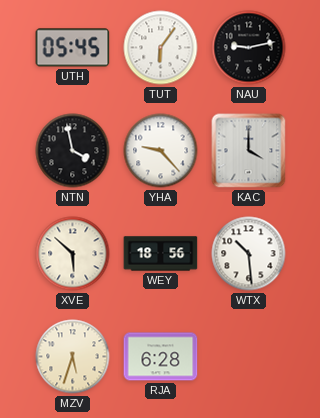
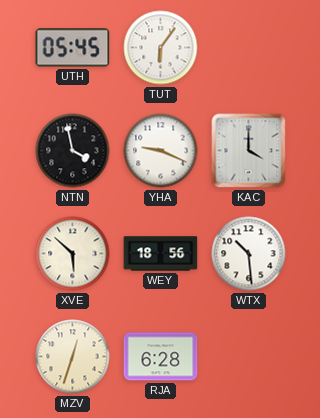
NAU: 9:13 -> none (249, 48)
YHA: 9:23 -> 9:19 (161, 151)
MZV: 5:33 -> 12:33 (73, 357)
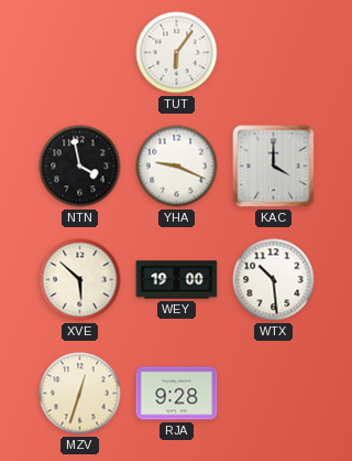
UTH: 05:45 -> none (73, 48)
WEY: 18:56 -> 19:00 (177, 280)
RJA: 6:28 -> 9:28 (177, 394)
